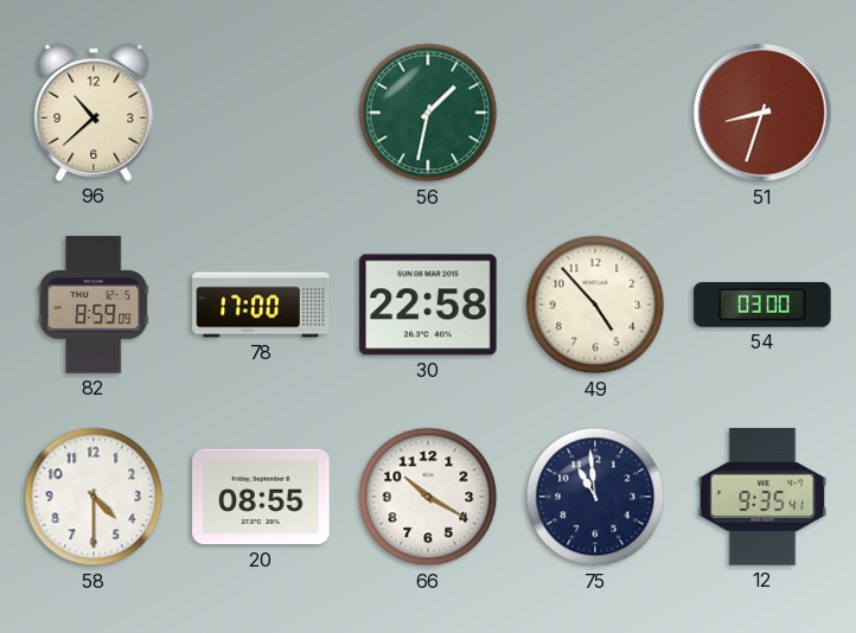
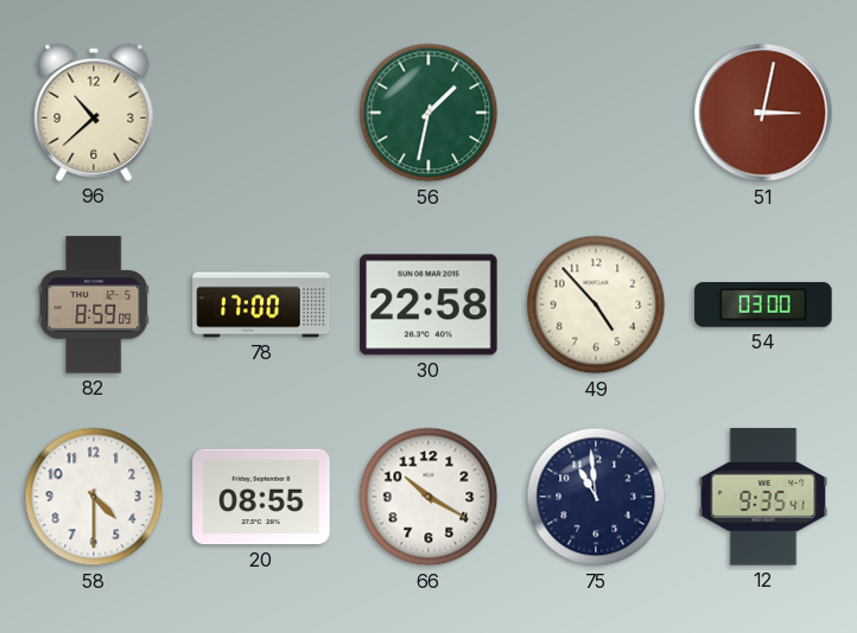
51: 8:33 -> 3:02 (763, 113)
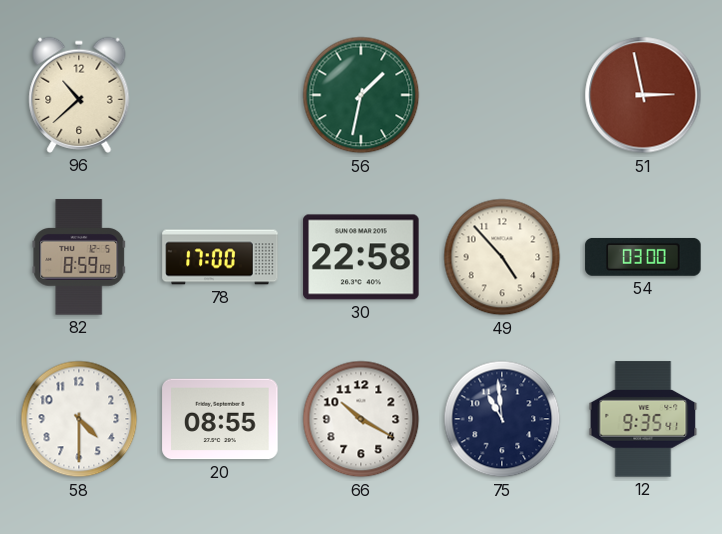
51: 3:02 -> 2:58 (643, 95)
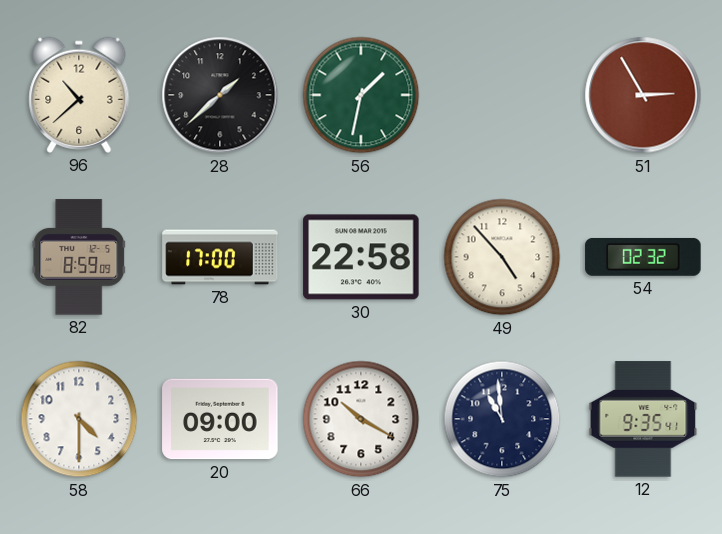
28: none -> 1:38 (220, 95)
51: 2:58 -> 2:55 (643, 95)
54: 03:00 -> 02:32 (643, 257)
20: 08:55 -> 09:00 (220, 419)
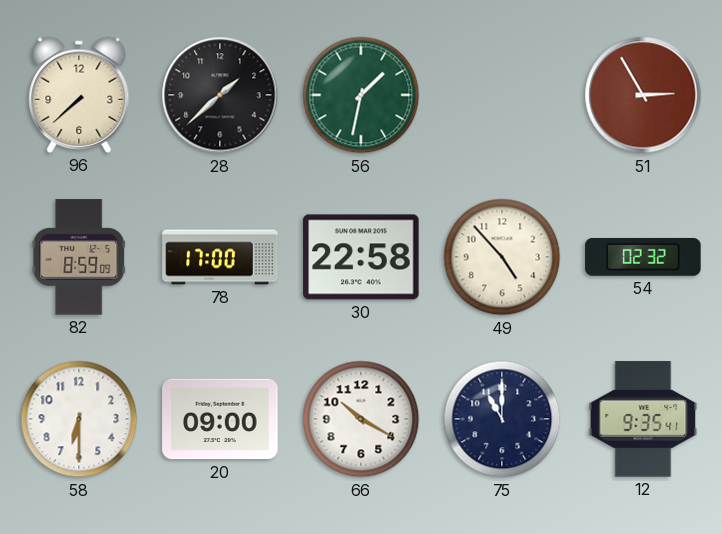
96: 10:38 -> 7:38 (79, 95)
58: 4:30 -> 6:30 (79, 419)
75: 10:59 -> 11:00 (502, 419)
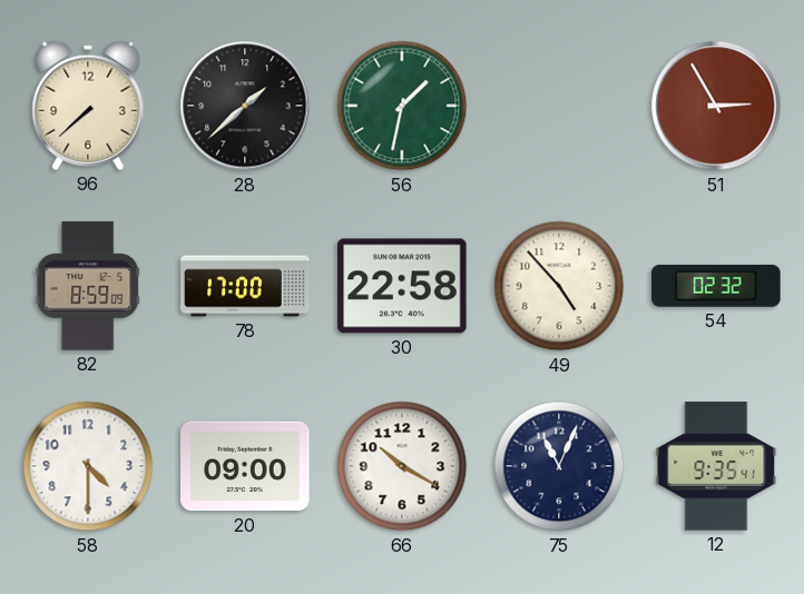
58: 6:30 -> 4:30 (88, 466)
75: 11:00 -> 11:04 (559, 466)
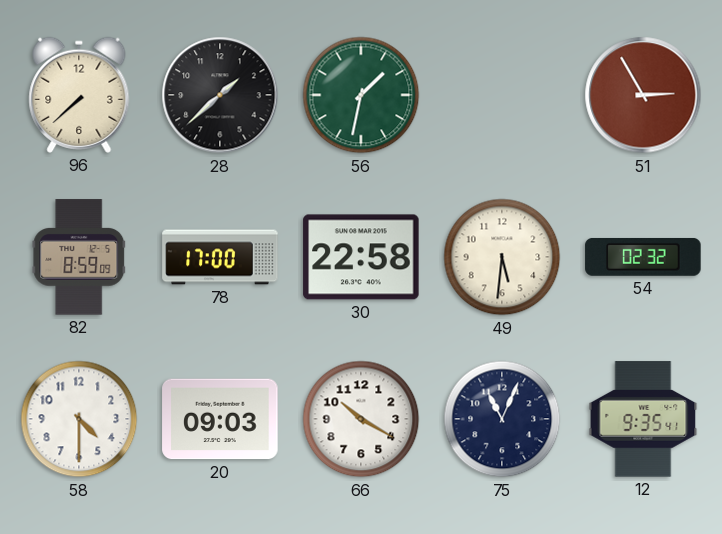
49: 4:53 -> 5:31 (502, 257)
20: 09:00 -> 09:03 (220, 419)
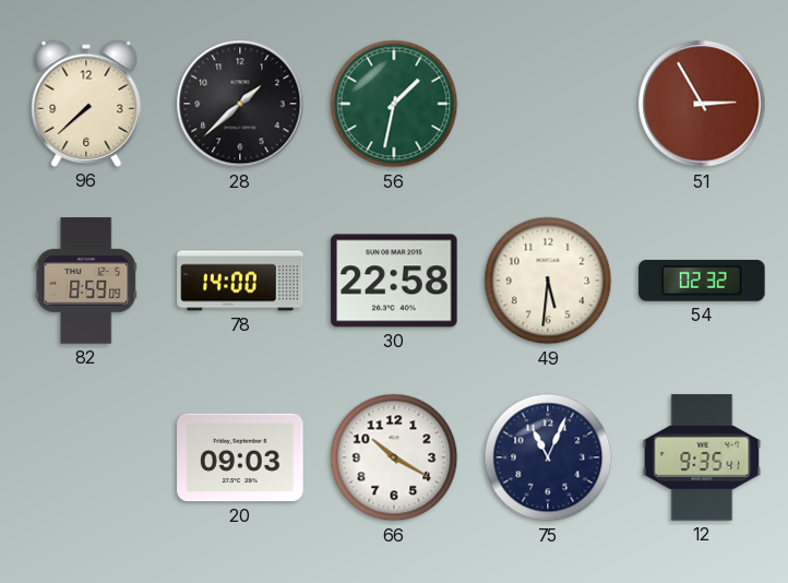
78: 17:00 -> 14:00 (240, 281)
58: 4:30 -> none (79, 419)
